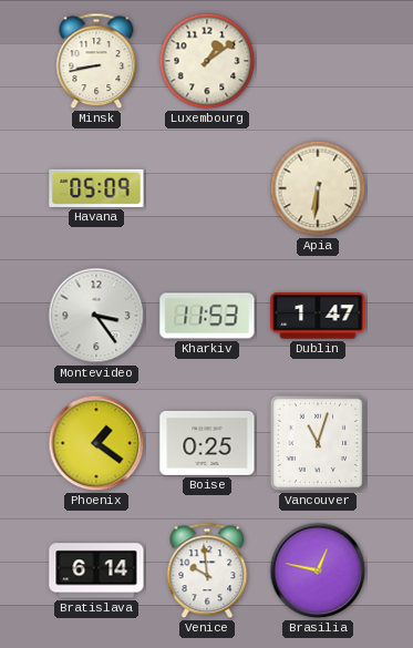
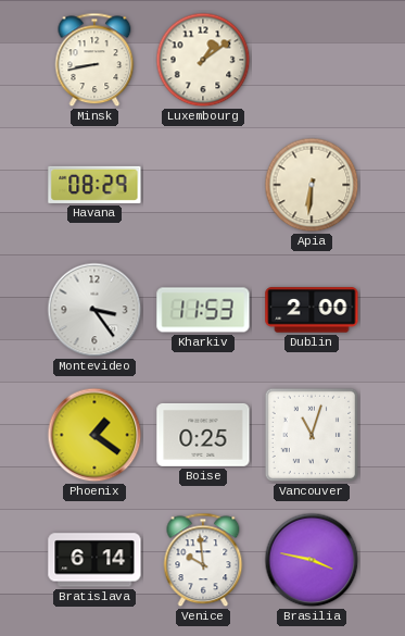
Havana: 05:09 -> 08:29 (94, 185)
Dublin: 1:47 -> 2:00 (312, 310)
Brasilia: 12:47 -> 3:47 (312, 560)
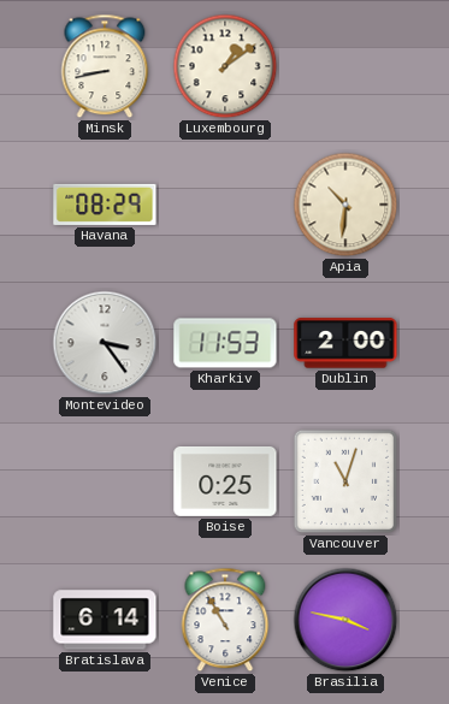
Apia: 6:31 -> 10:31 (345, 205)
Phoenix: 1:21 -> none (94, 435)
Venice: 9:59 -> 10:55 (225, 620)
